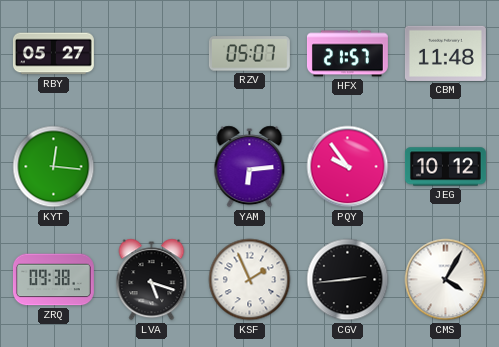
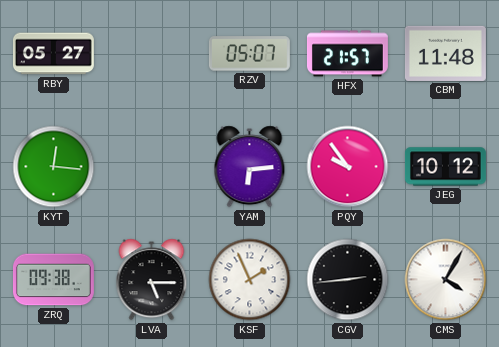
LVA: 5:18 -> 5:15 (152, 280)
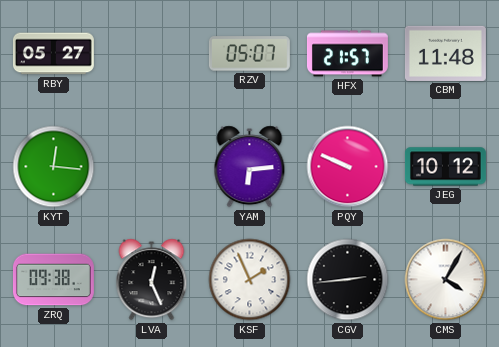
PQY: 9:54 -> 9:49 (348, 167)
LVA: 5:15 -> 12:26 (152, 280)
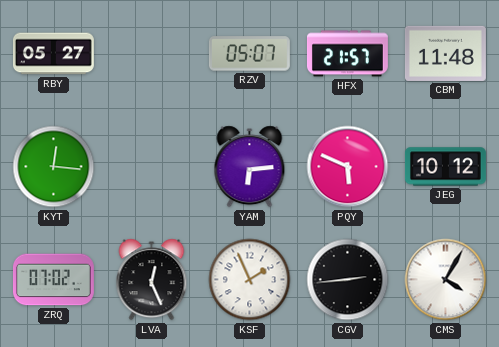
PQY: 9:49 -> 5:49 (348, 167)
ZRQ: 09:38 -> 07:02 (53, 280)
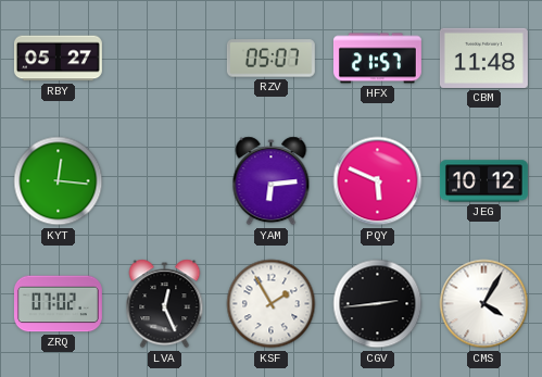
KSF: 1:56 -> 1:55 (272, 304)
